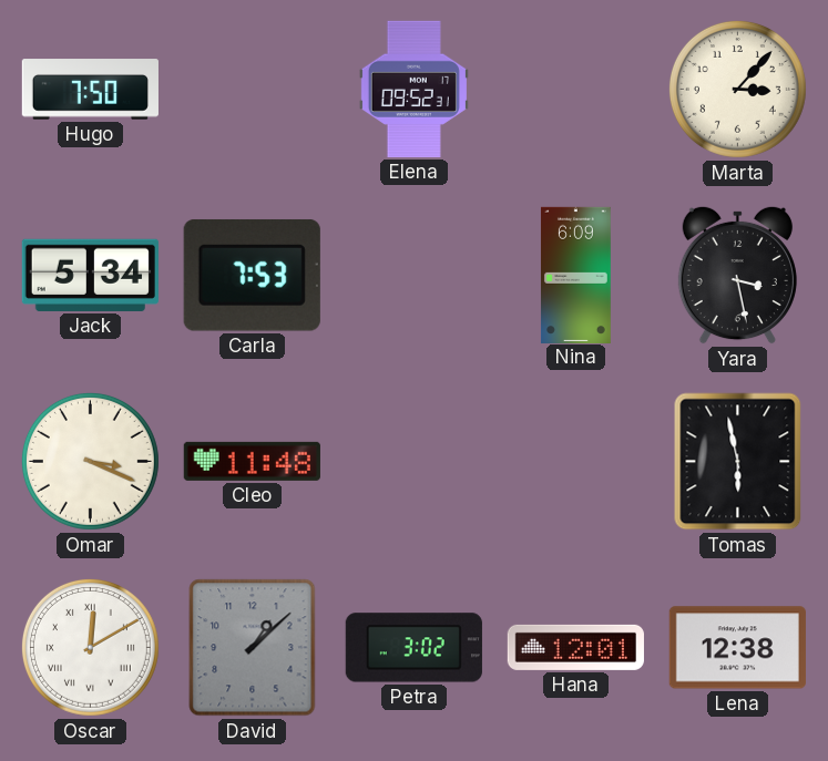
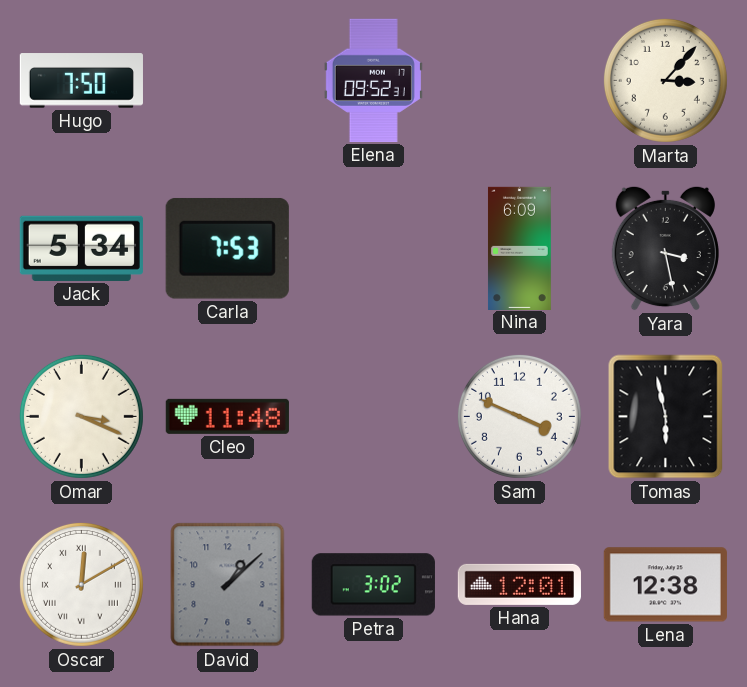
Sam: none -> 3:49 (519, 416)
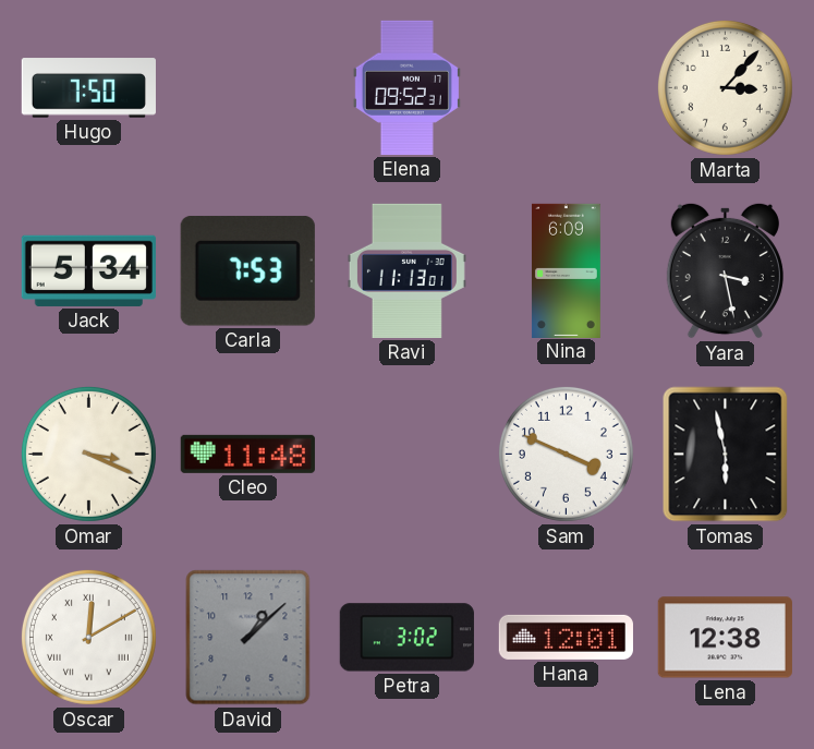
Ravi: none -> 11:13 (406, 270)
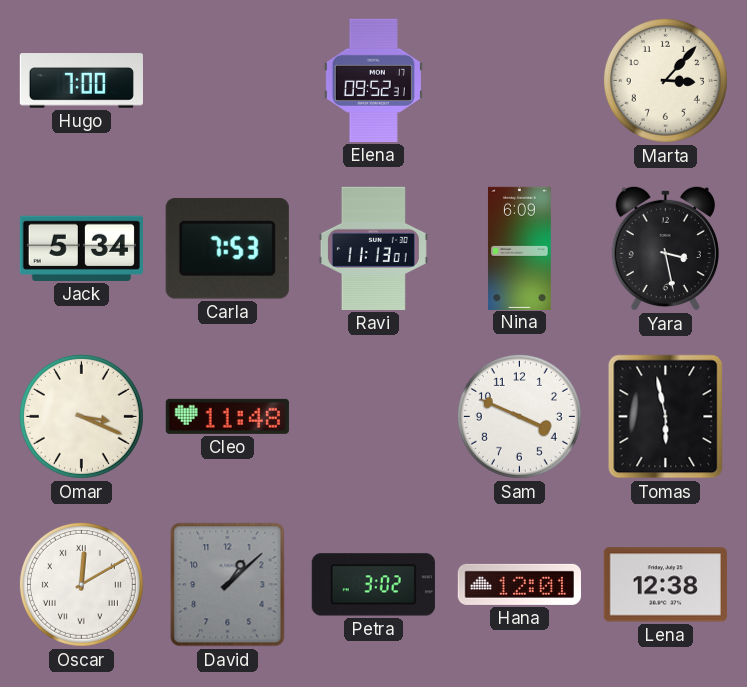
Hugo: 7:50 -> 7:00 (81, 81)
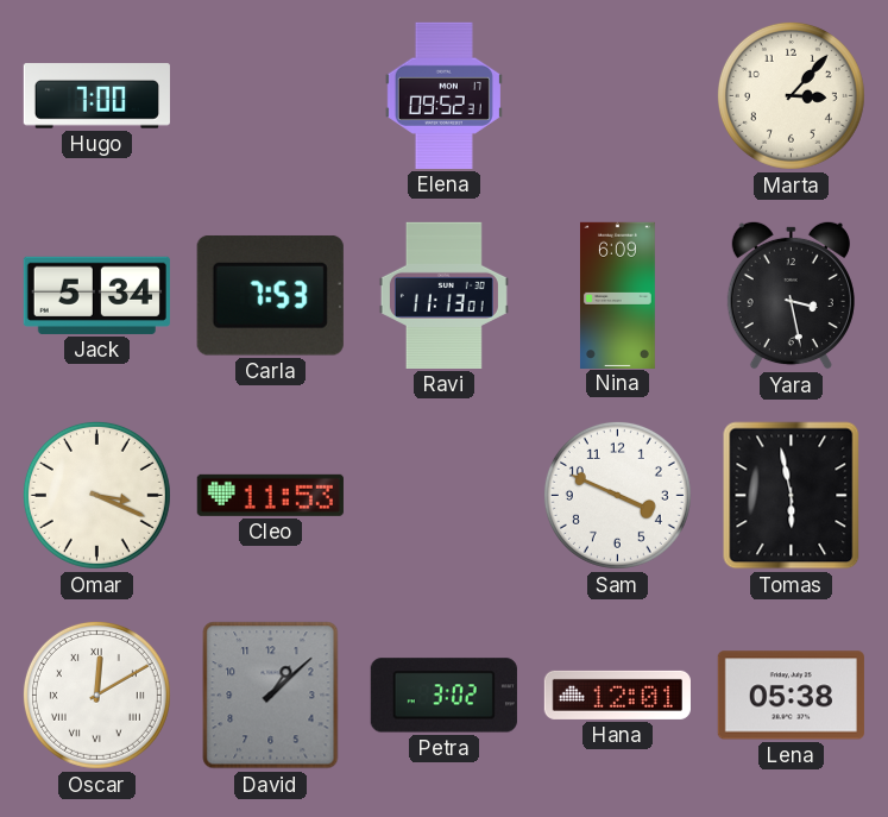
Cleo: 11:48 -> 11:53 (270, 495)
Lena: 12:38 -> 05:38 (791, 696)
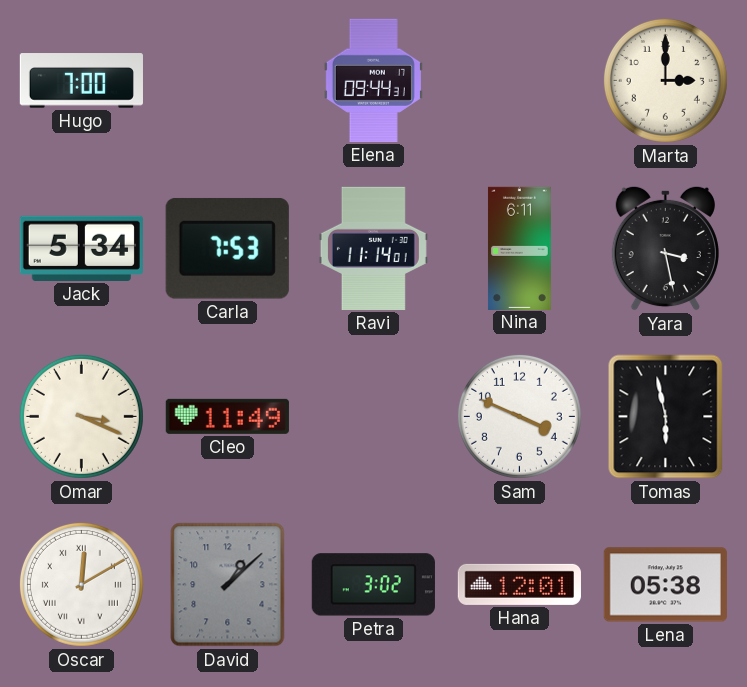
Elena: 09:52 -> 09:44 (373, 80)
Marta: 3:07 -> 3:00 (665, 80)
Ravi: 11:13 -> 11:14 (373, 248)
Nina: 6:09 -> 6:11 (519, 248)
Cleo: 11:53 -> 11:49 (227, 416)
